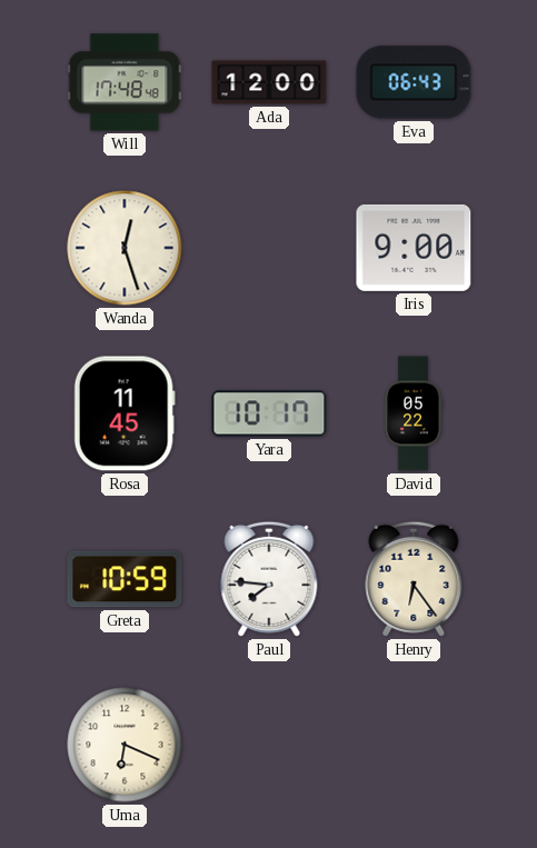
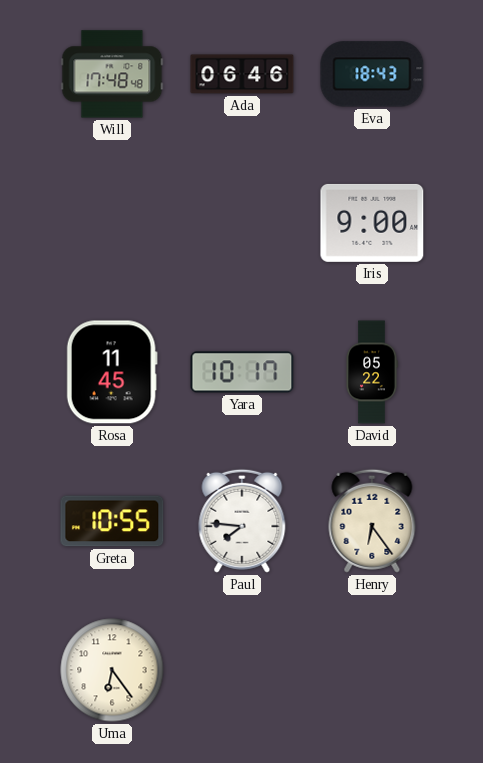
Ada: 12:00 -> 06:46 (242, 74)
Eva: 06:43 -> 18:43 (372, 74)
Wanda: 12:27 -> none (125, 248)
Greta: 10:59 -> 10:55 (112, 521)
Uma: 6:19 -> 6:24 (112, 670)
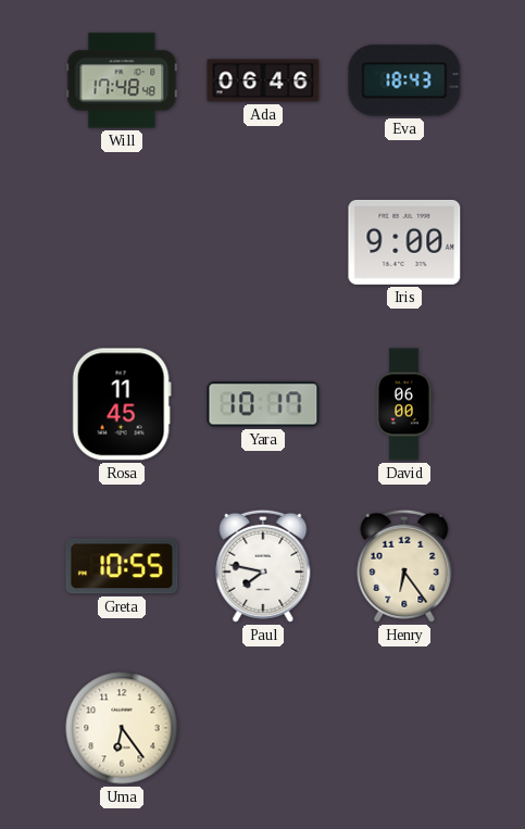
David: 05:22 -> 06:00 (404, 404)
Paul: 7:46 -> 7:47 (263, 566)
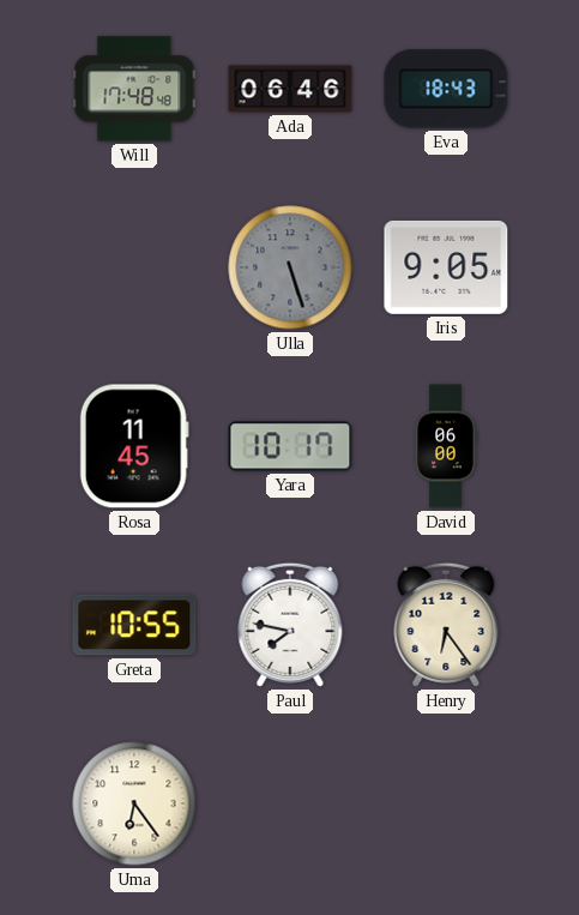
Ulla: none -> 5:27 (290, 267)
Iris: 9:00 -> 9:05 (446, 267)
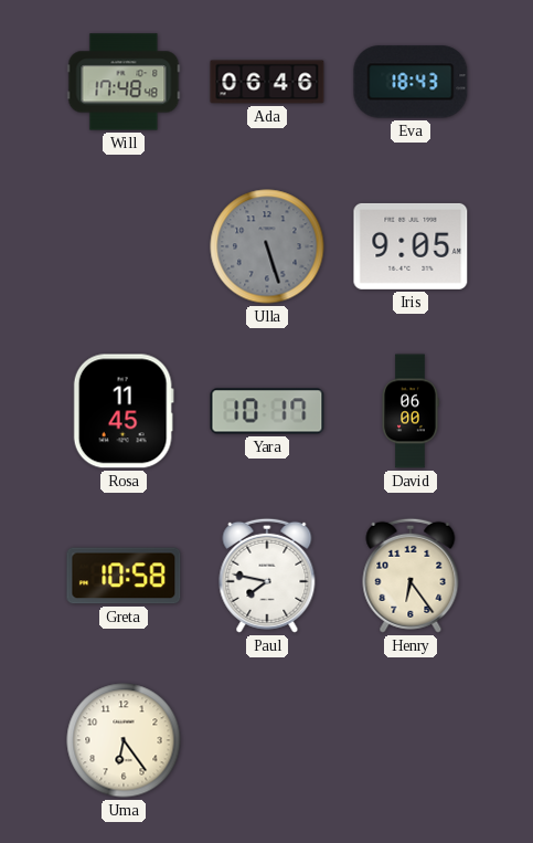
Greta: 10:55 -> 10:58 (124, 576)
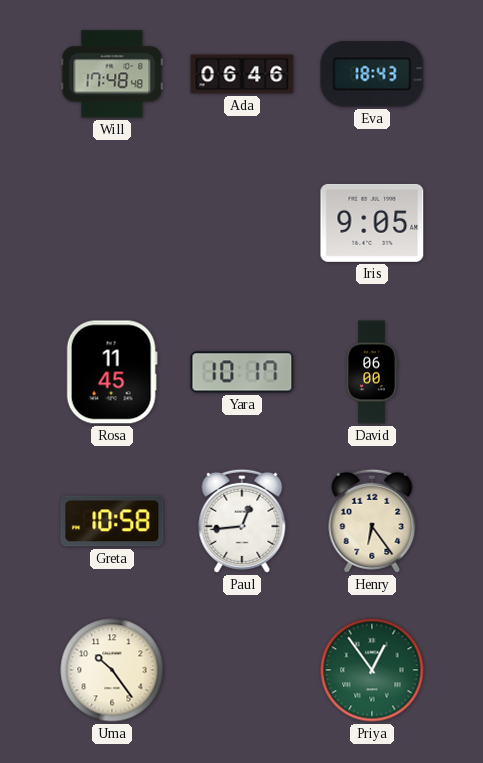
Ulla: 5:27 -> none (267, 246)
Paul: 7:47 -> 12:44 (242, 521)
Uma: 6:24 -> 10:24 (112, 670)
Priya: none -> 12:54 (372, 670)
